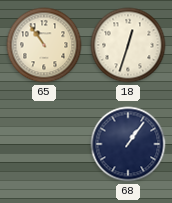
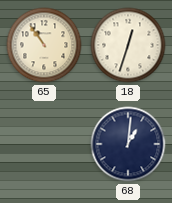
68: 1:06 -> 1:01 (128, 144)
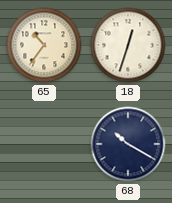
65: 10:54 -> 10:36 (44, 45)
68: 1:01 -> 10:20 (128, 144)
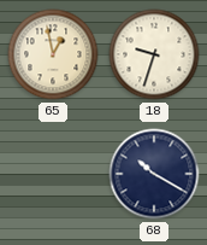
65: 10:36 -> 12:58 (53, 54)
18: 12:33 -> 9:33 (154, 54)
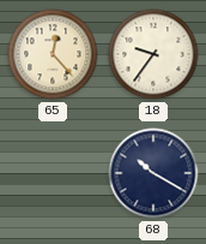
65: 12:58 -> 12:23 (53, 54)
18: 9:33 -> 9:36 (153, 54)
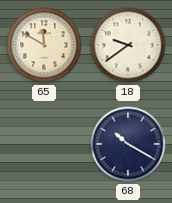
65: 12:23 -> 11:50 (44, 45)
18: 9:36 -> 9:39 (128, 45)
